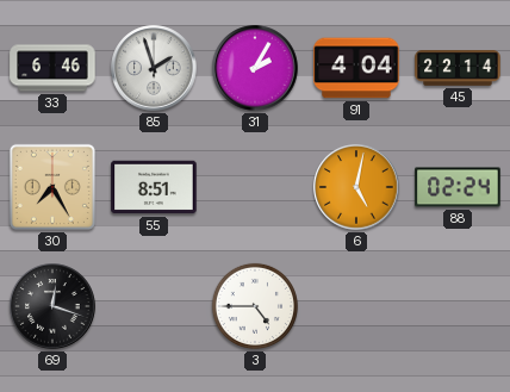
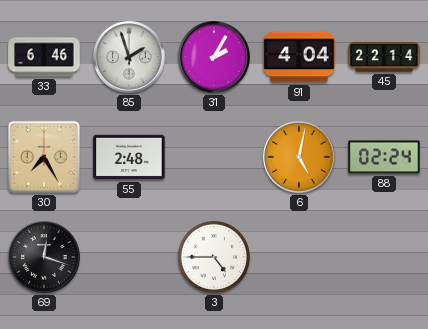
55: 8:51 -> 2:48 (129, 157)
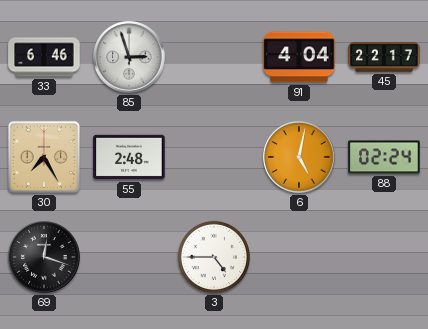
85: 1:57 -> 2:57 (129, 57)
31: 2:05 -> none (214, 57)
45: 22:14 -> 22:17 (384, 57)
